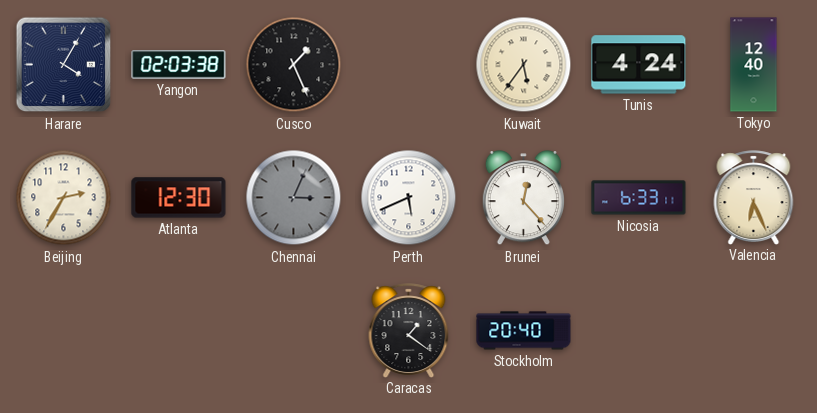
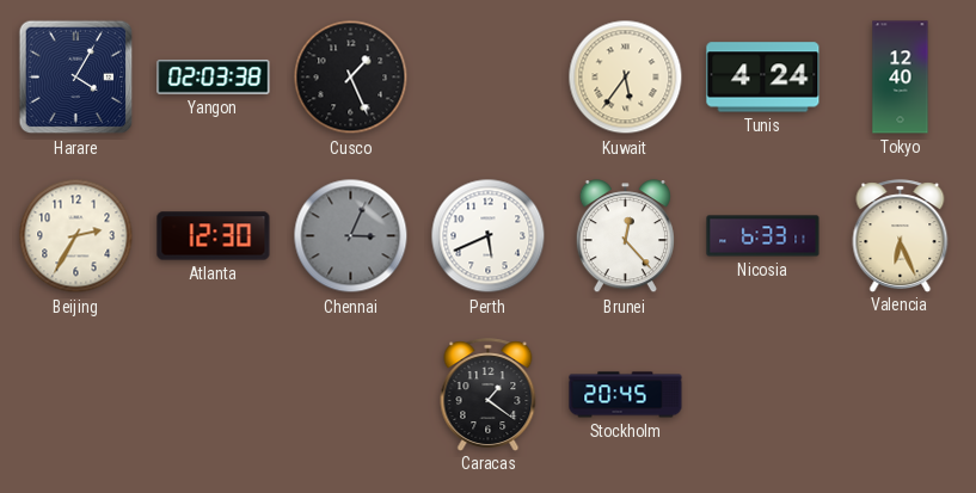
Stockholm: 20:40 -> 20:45 (626, 395)
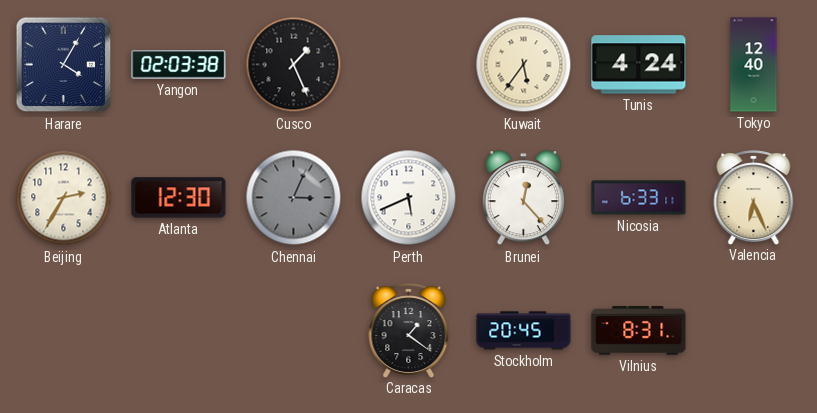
Vilnius: none -> 8:31 (639, 331)
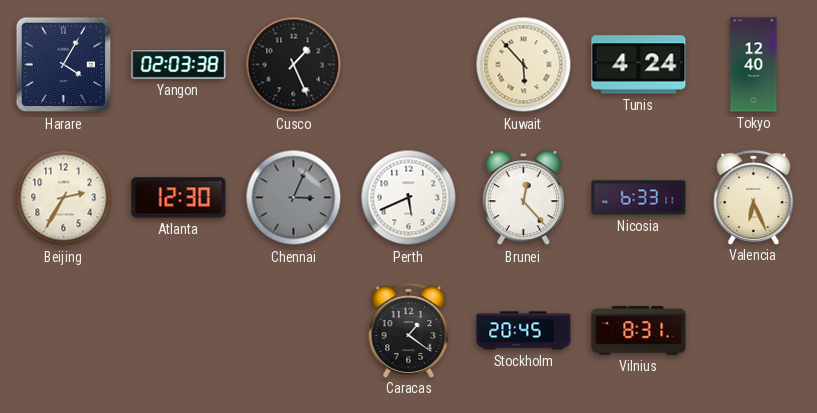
Kuwait: 5:36 -> 5:53 (524, 65)
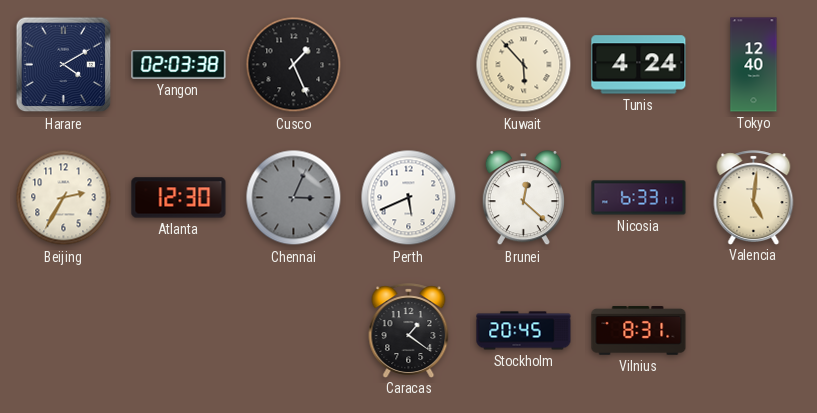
Harare: 4:05 -> 4:10 (64, 65)
Brunei: 12:23 -> 12:22 (523, 198)
Valencia: 6:26 -> 5:01 (754, 197)
